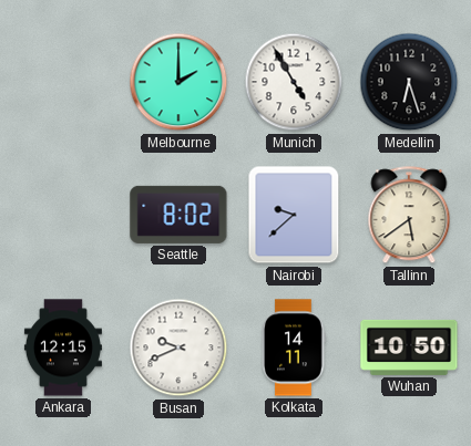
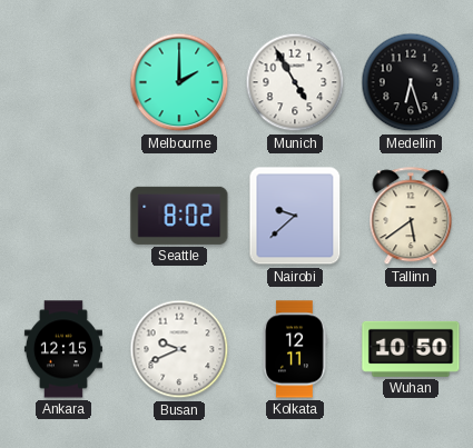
Kolkata: 14:11 -> 12:11 (295, 349)
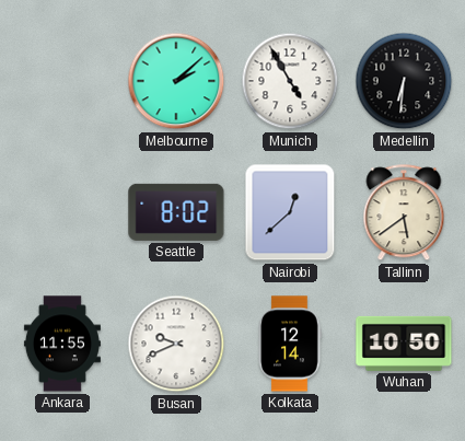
Melbourne: 2:00 -> 2:08 (176, 81)
Medellin: 6:27 -> 6:31 (404, 81)
Nairobi: 9:38 -> 12:38 (290, 212)
Ankara: 12:15 -> 11:55 (62, 344)
Kolkata: 12:11 -> 12:14 (290, 344)
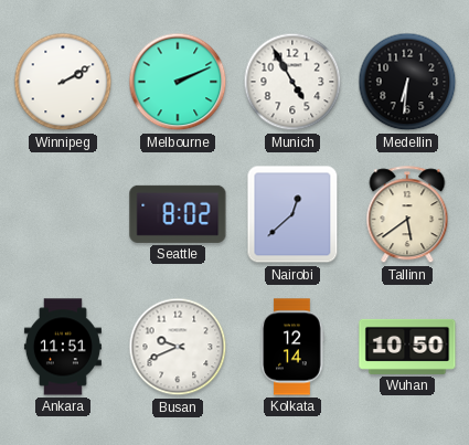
Winnipeg: none -> 2:10 (63, 82)
Melbourne: 2:08 -> 2:11 (178, 82)
Ankara: 11:55 -> 11:51 (63, 347)
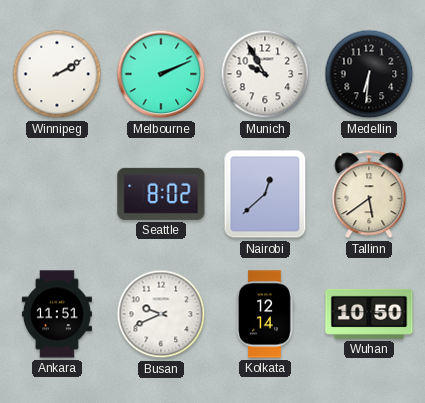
Munich: 4:55 -> 9:55 (265, 74)
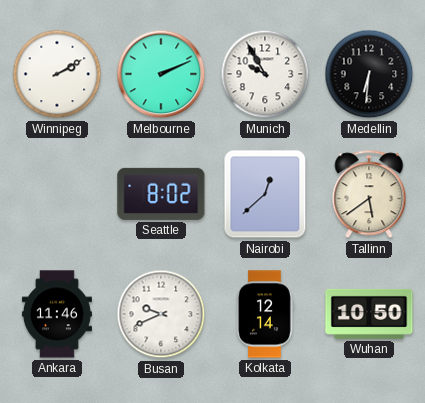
Ankara: 11:51 -> 11:46 (57, 314)
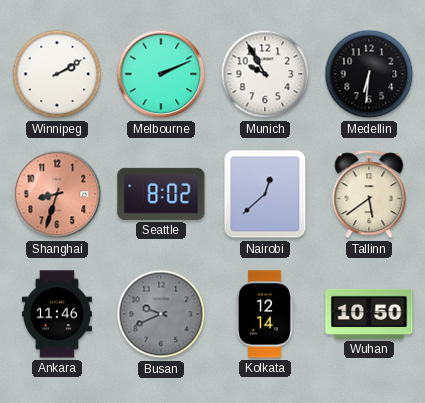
Shanghai: none -> 8:33 (57, 194)
Busan dial: white -> grey (161, 314)
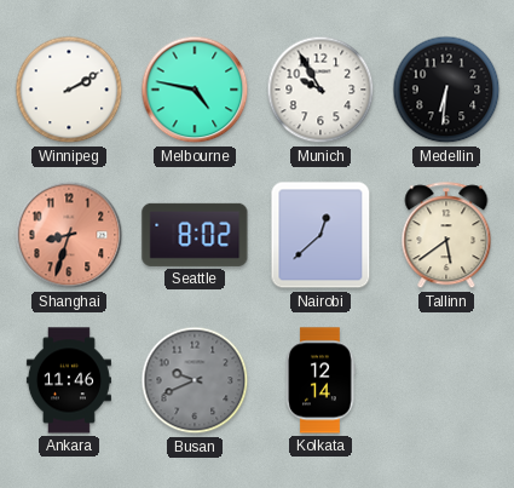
Melbourne: 2:11 -> 4:47 (195, 90)
Wuhan: 10:50 -> none (369, 314)
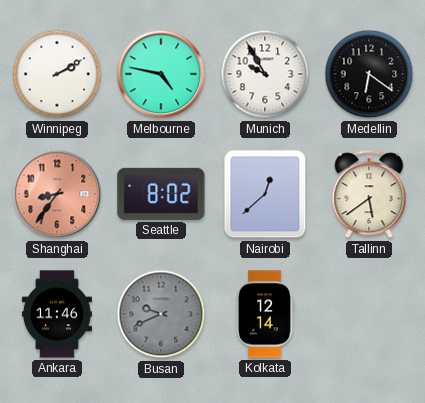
Medellin: 6:31 -> 6:21 (369, 74)
Shanghai: 8:33 -> 8:36 (57, 194)
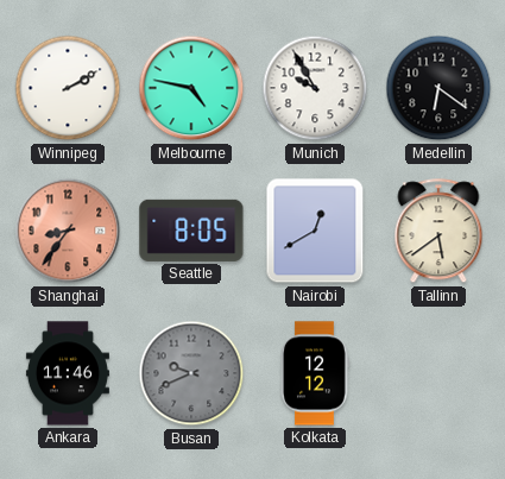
Seattle: 8:02 -> 8:05 (191, 231)
Nairobi: 12:38 -> 12:40 (315, 231)
Kolkata: 12:14 -> 12:12 (315, 373)
